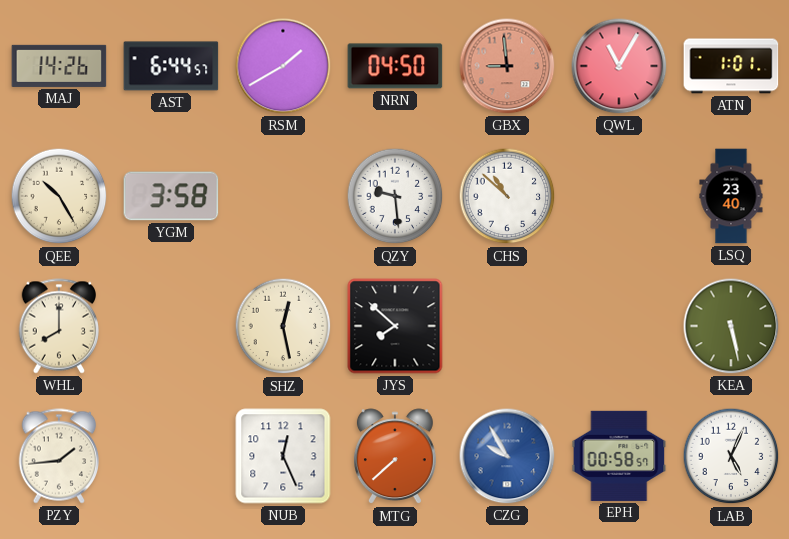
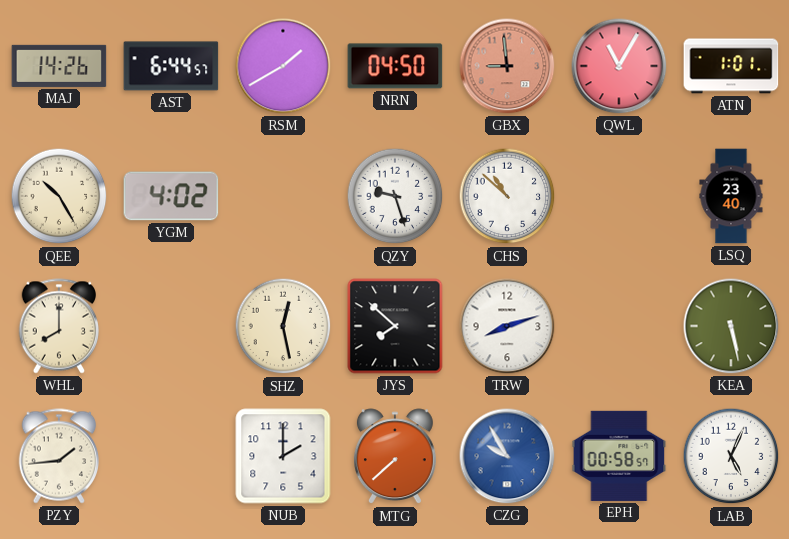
YGM: 3:58 -> 4:02 (171, 196)
QZY: 9:29 -> 9:27 (395, 196)
TRW: none -> 8:12 (507, 326)
NUB: 12:26 -> 2:00 (283, 456)
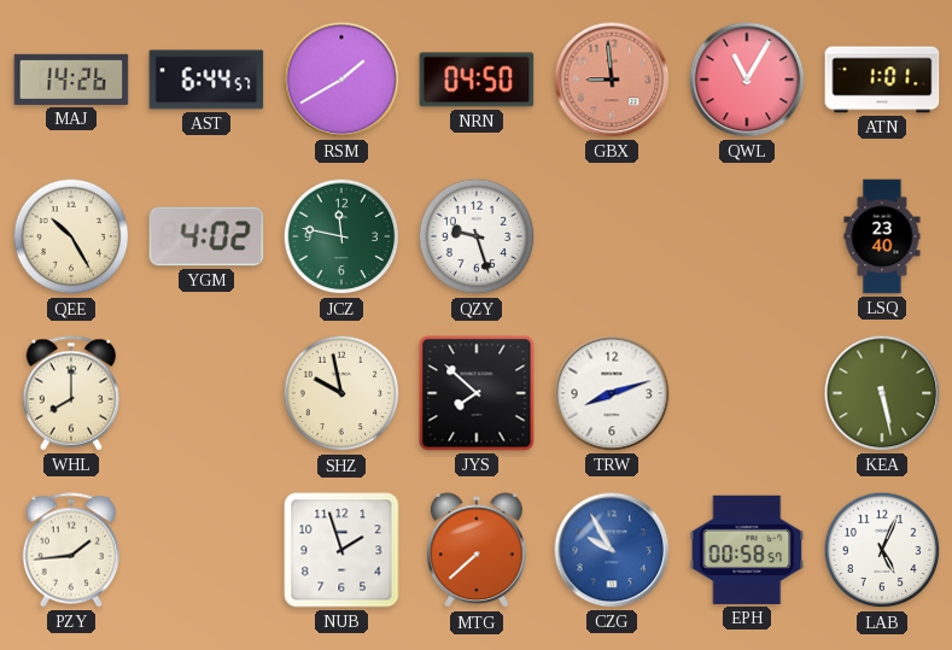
JCZ: none -> 11:47 (341, 236)
CHS: 10:52 -> none (507, 196)
SHZ: 12:28 -> 9:58 (341, 393)
NUB: 2:00 -> 1:57 (341, 550)
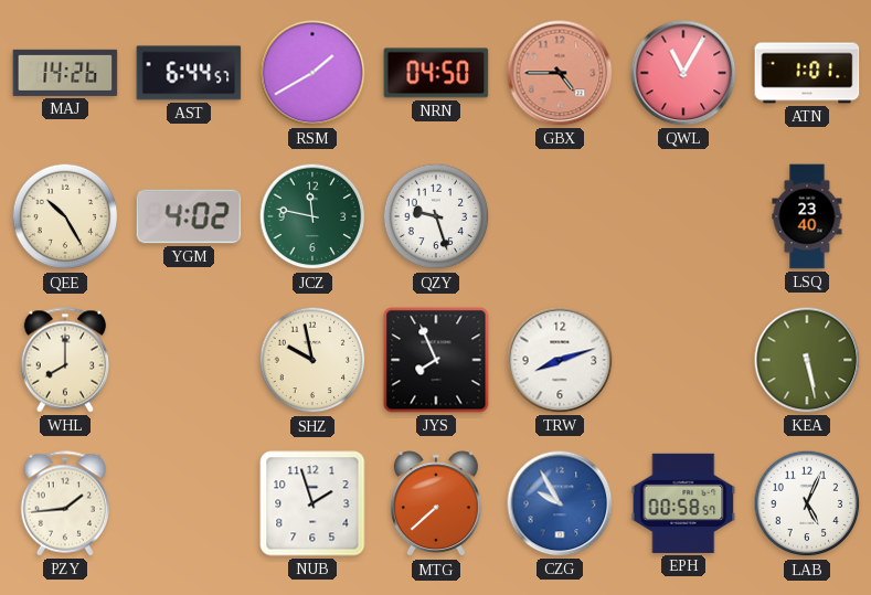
GBX: 8:59 -> 4:45 (560, 73)
JYS: 7:52 -> 7:56 (436, 360)
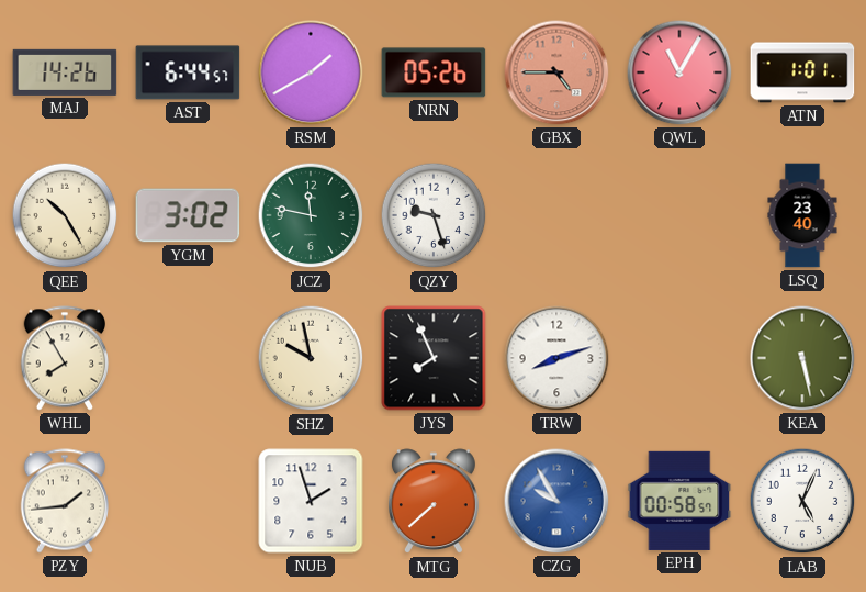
NRN: 04:50 -> 05:26 (434, 72)
YGM: 4:02 -> 3:02 (188, 215)
WHL: 8:00 -> 7:55 (64, 358)
